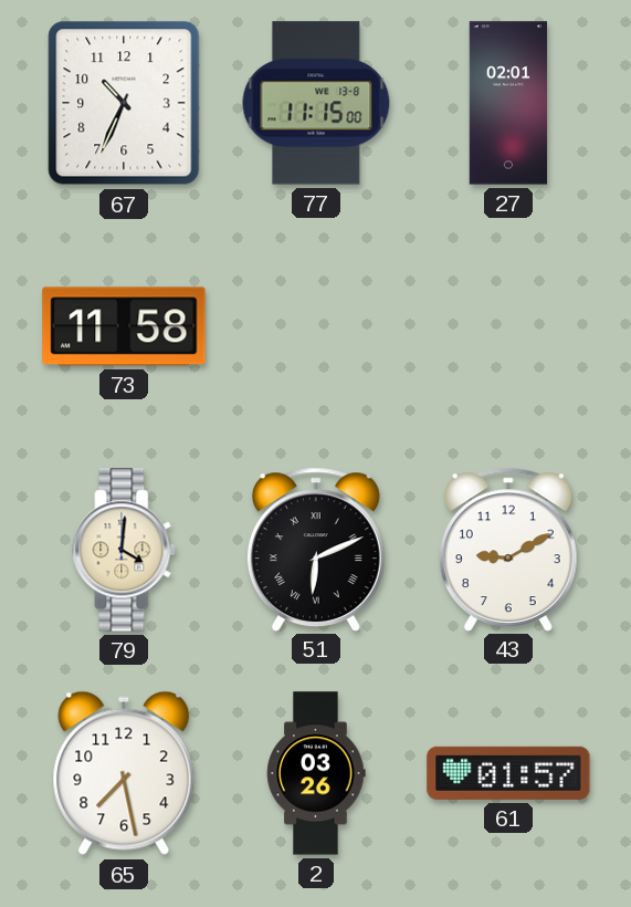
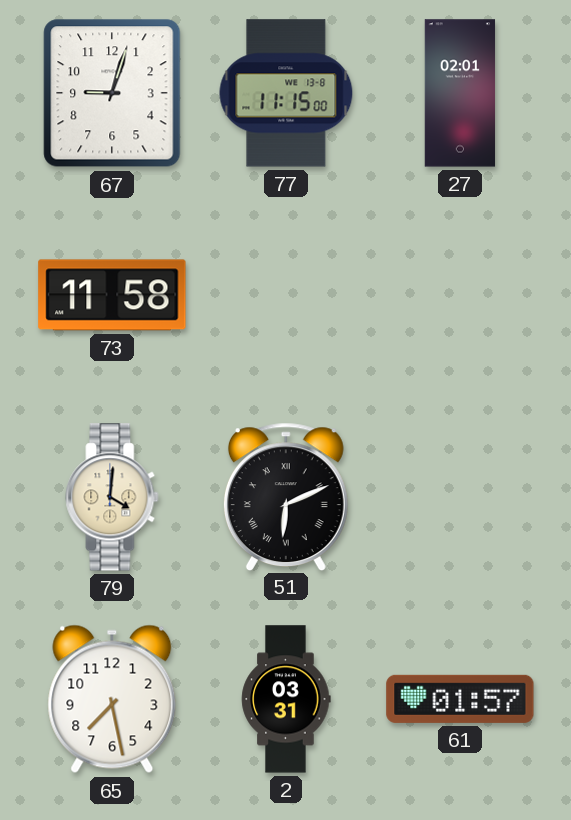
67: 10:34 -> 9:03 (112, 93)
43: 9:10 -> none (508, 549)
2: 03:26 -> 03:31 (286, 699)
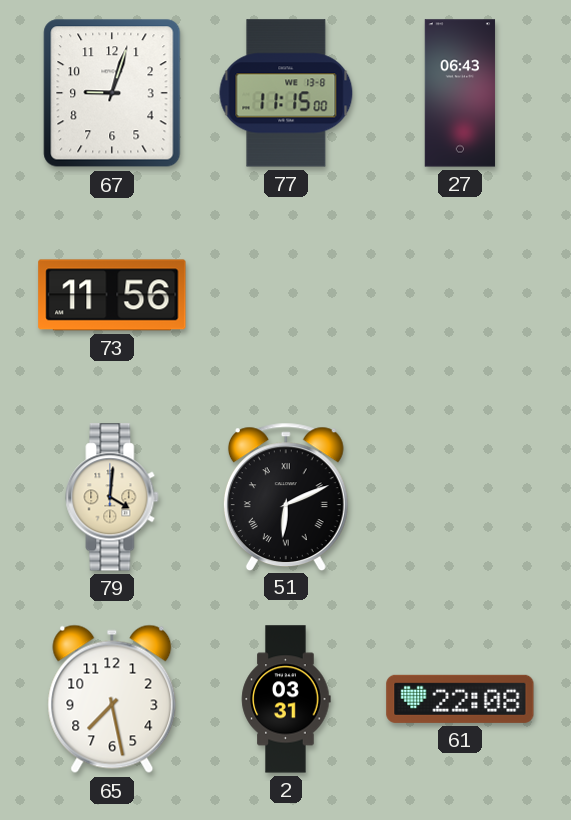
27: 02:01 -> 06:43 (460, 93)
73: 11:58 -> 11:56 (112, 295)
61: 01:57 -> 22:08 (460, 699)
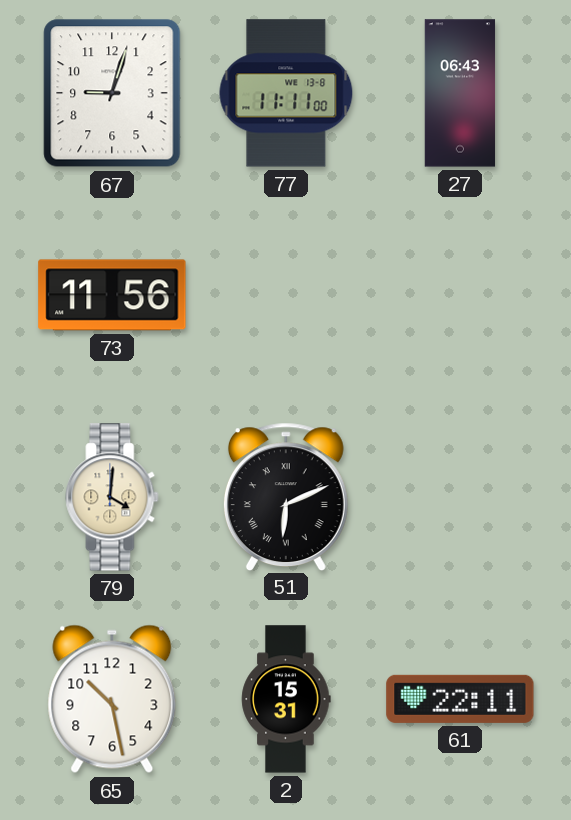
77: 11:15 -> 11:11 (286, 93)
65: 7:28 -> 10:28 (112, 699)
2: 03:31 -> 15:31 (286, 699)
61: 22:08 -> 22:11 (460, 699)
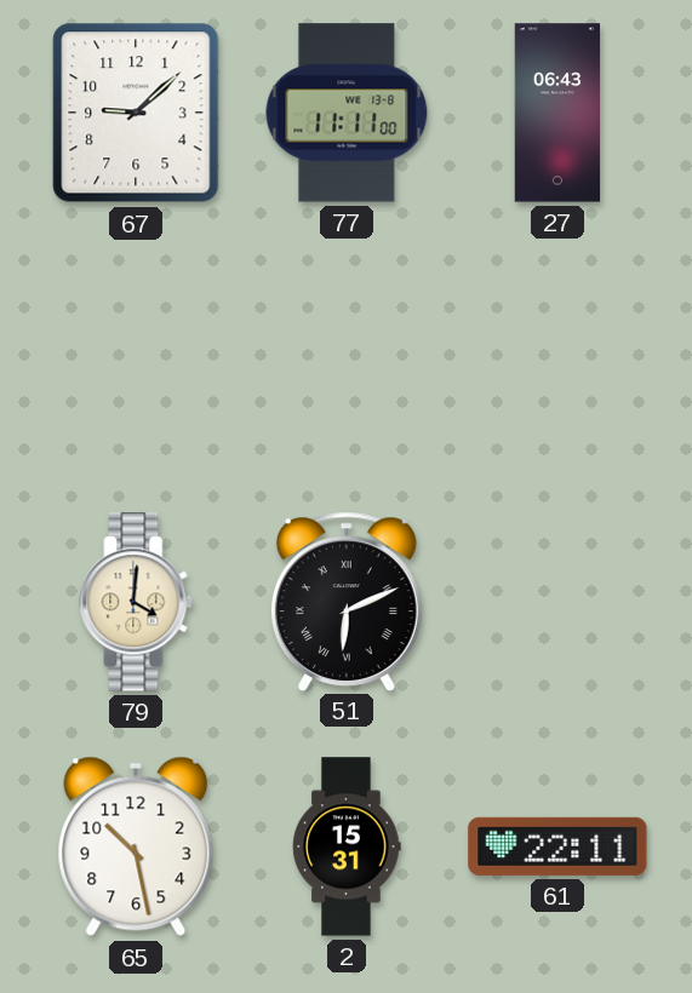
67: 9:03 -> 9:08 (136, 113)
73: 11:56 -> none (112, 295)
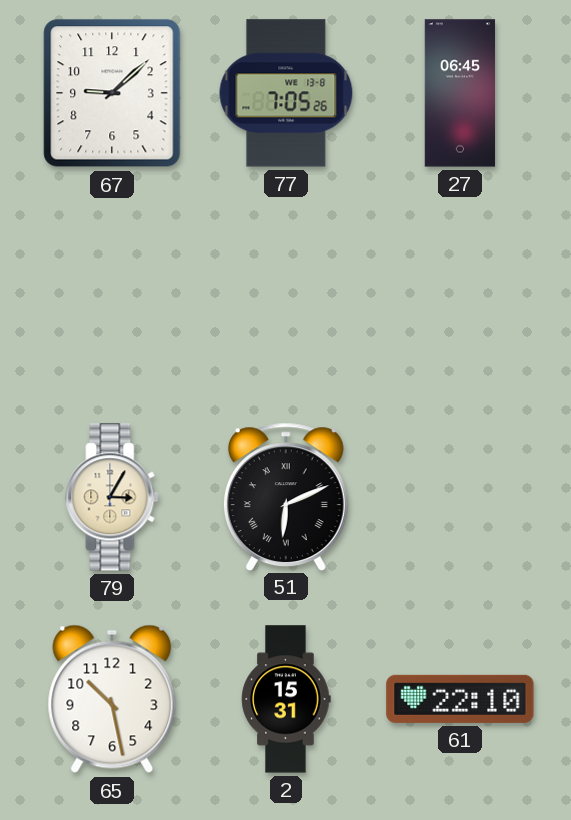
77: 11:11 -> 7:05 (286, 93)
27: 06:43 -> 06:45 (460, 93)
79: 4:01 -> 3:05 (112, 497)
61: 22:11 -> 22:10 (460, 699)
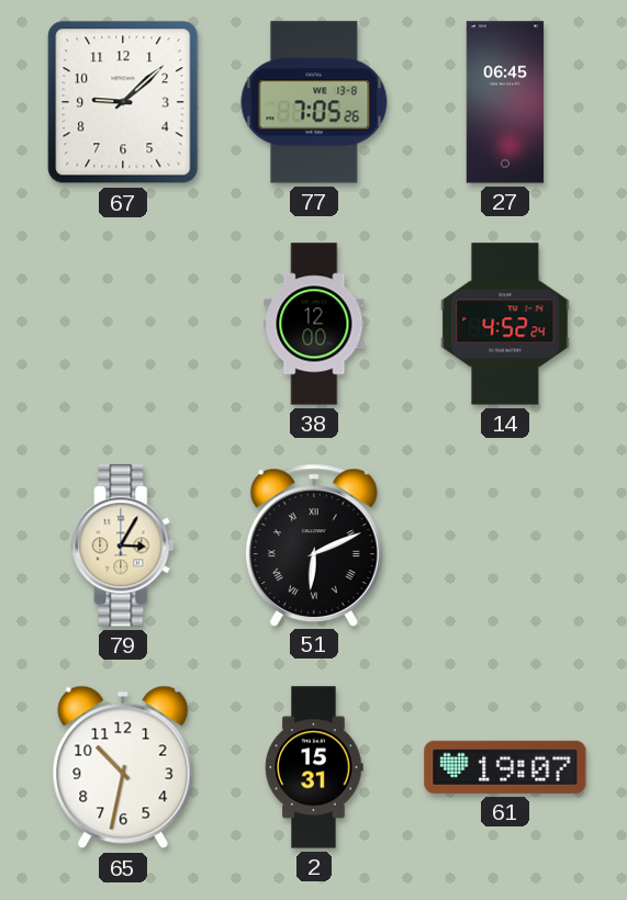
38: none -> 12:00 (314, 324)
14: none -> 4:52 (505, 324)
65: 10:28 -> 10:32 (123, 767)
61: 22:10 -> 19:07 (505, 767)
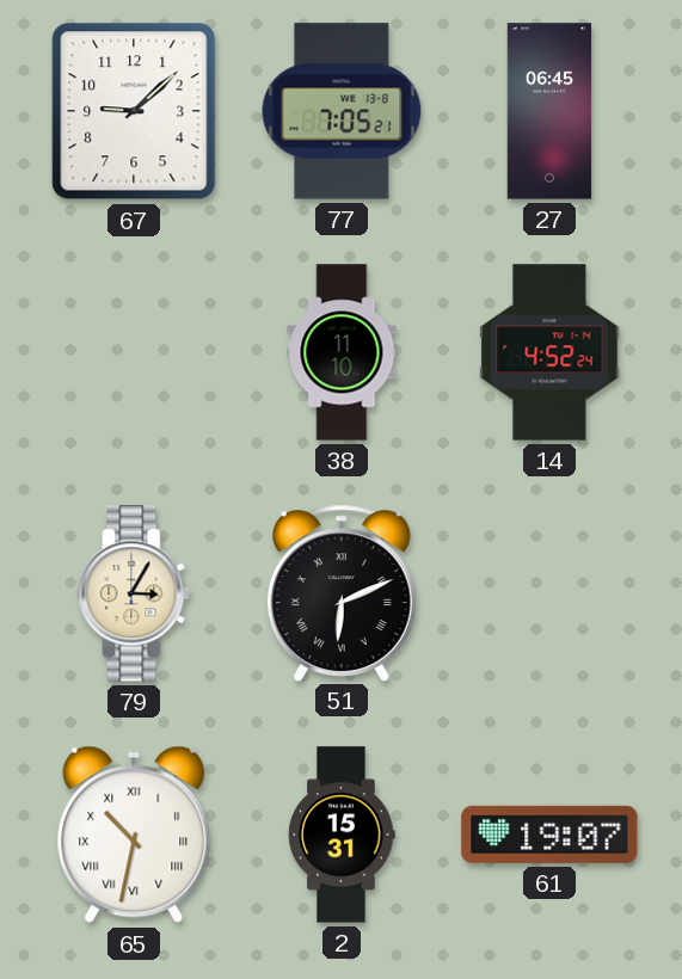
77: 7:05:26 -> 7:05:21 (342, 111)
38: 12:00 -> 11:10 (342, 352)
65 numerals: Arabic -> Roman (134, 835)
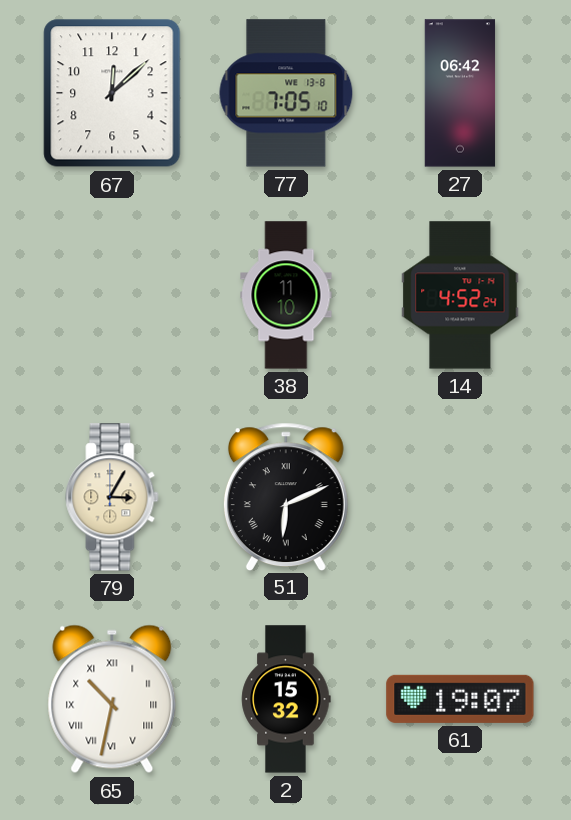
67: 9:08 -> 12:08 (112, 93)
77: 7:05:21 -> 7:05:10 (286, 93)
27: 06:45 -> 06:42 (460, 93)
2: 15:31 -> 15:32 (286, 699)
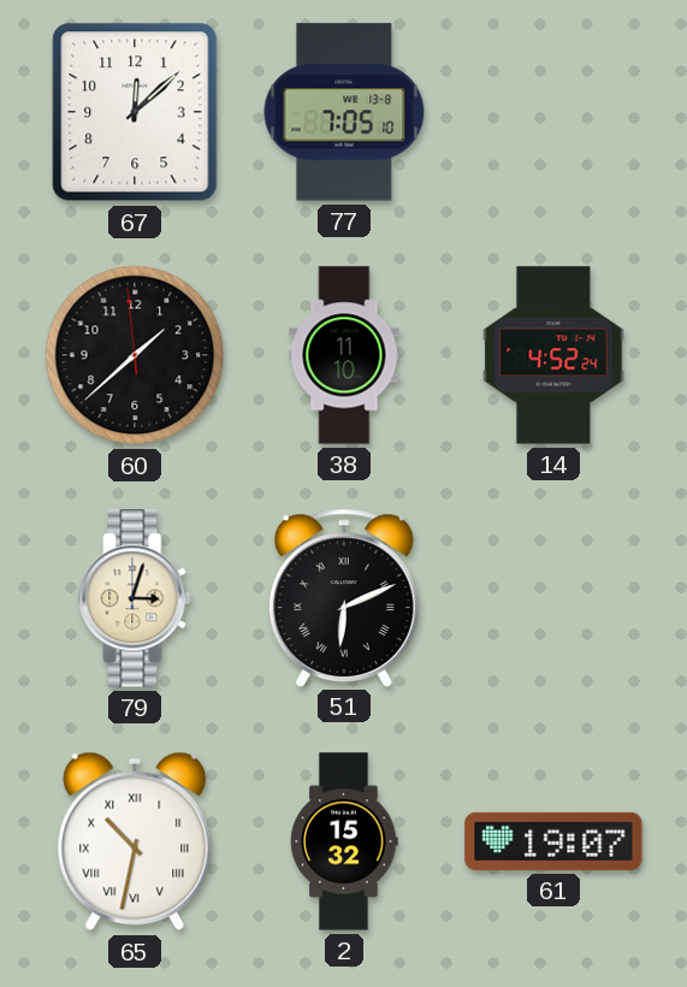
27: 06:42 -> none (460, 93)
60: none -> 1:37 (135, 355)
79: 3:05 -> 3:03 (135, 598)
